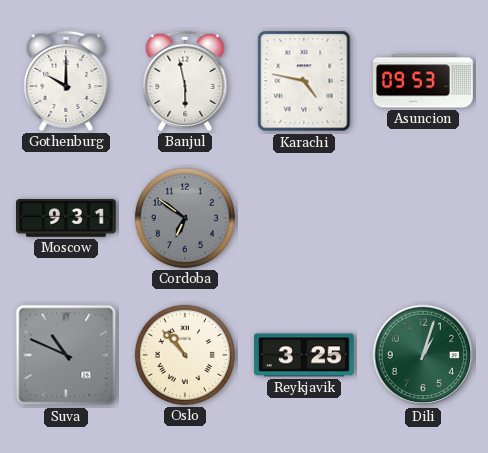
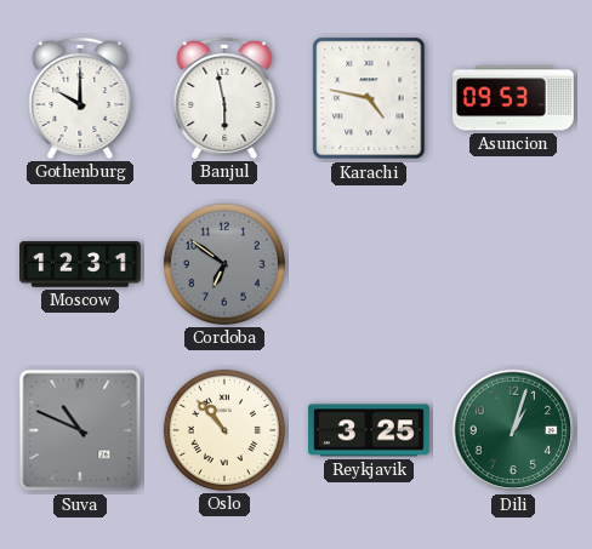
Moscow: 9:31 -> 12:31 (81, 264)
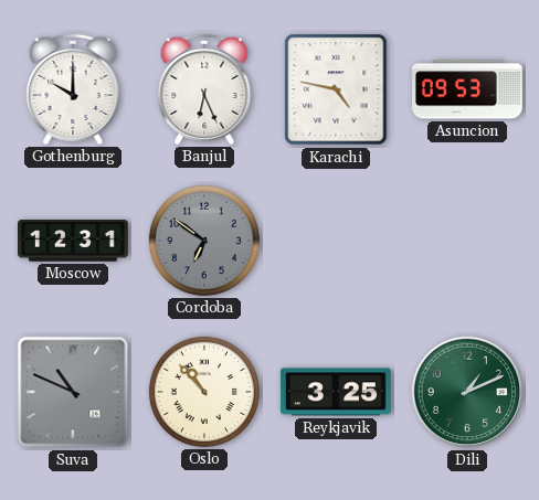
Banjul: 5:58 -> 6:26 (204, 89)
Dili: 1:03 -> 1:11 (467, 392)
